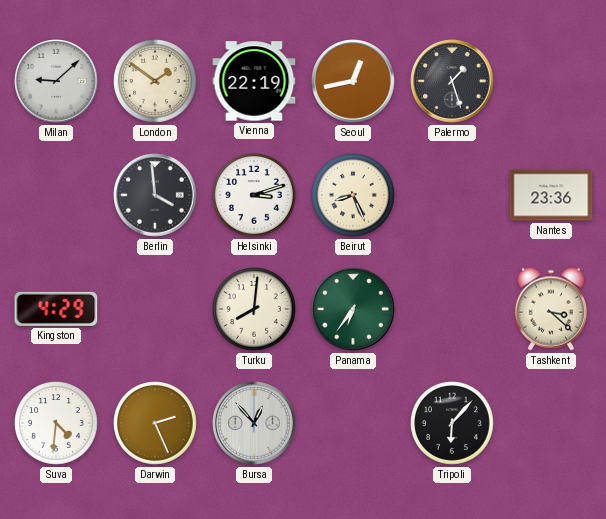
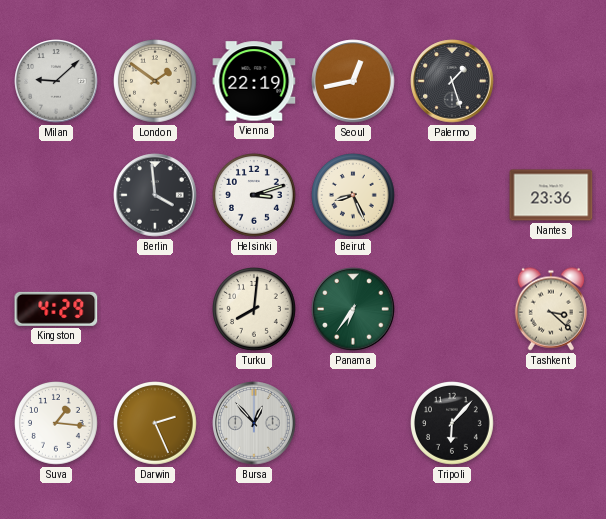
Suva: 4:31 -> 1:16 (57, 424)
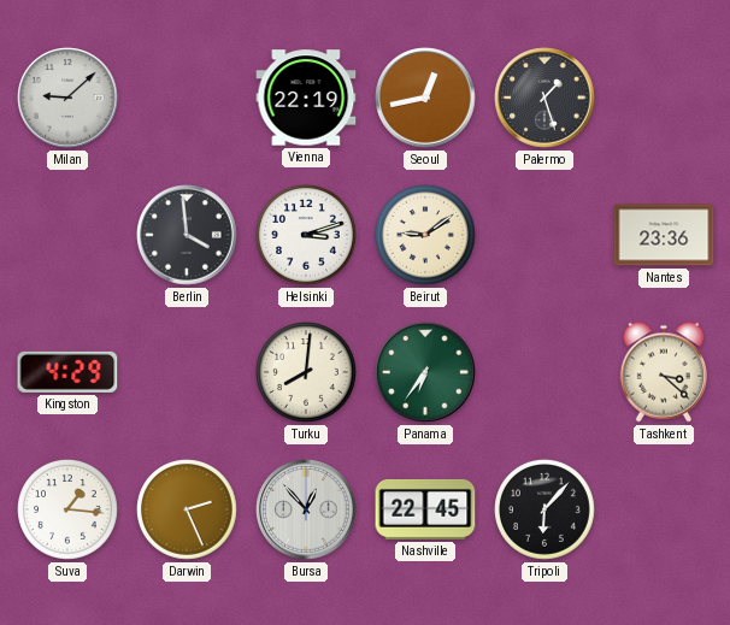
London: 1:51 -> none (156, 82)
Beirut: 8:26 -> 9:09 (426, 236)
Nashville: none -> 22:45 (425, 509)
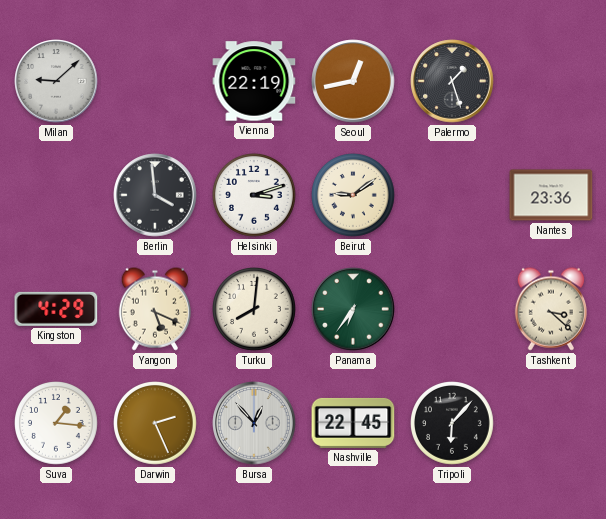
Yangon: none -> 5:19 (154, 309)
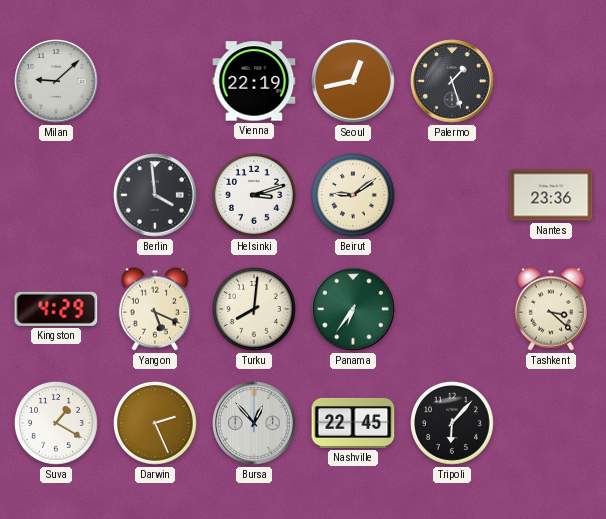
Suva: 1:16 -> 1:20 (57, 424)
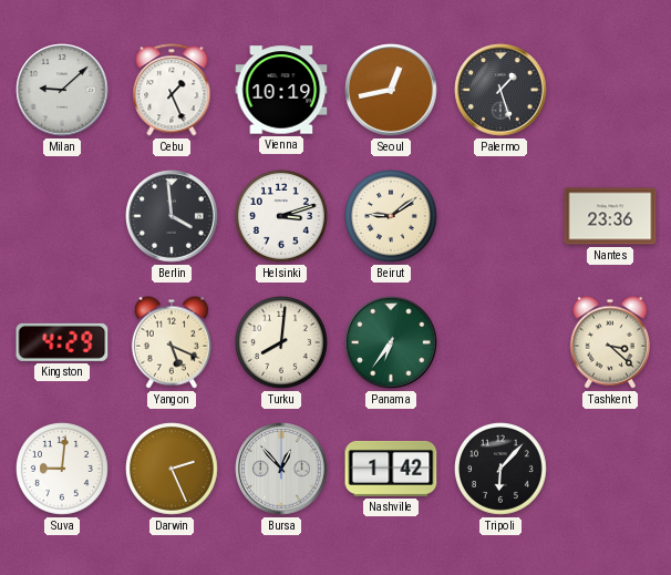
Cebu: none -> 1:26 (172, 90)
Vienna: 22:19 -> 10:19 (281, 90)
Suva: 1:20 -> 9:01 (63, 470)
Nashville: 22:45 -> 1:42 (391, 469)
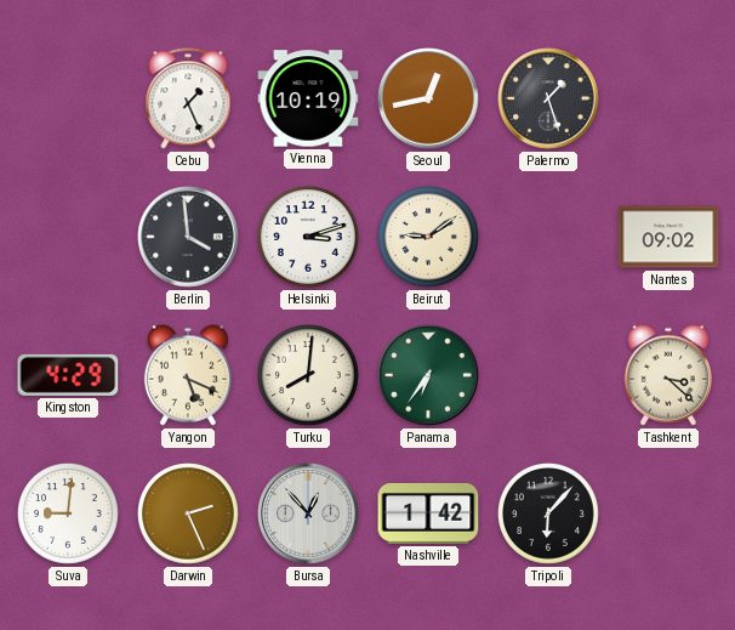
Milan: 9:08 -> none (62, 90)
Nantes: 23:36 -> 09:02 (668, 237)
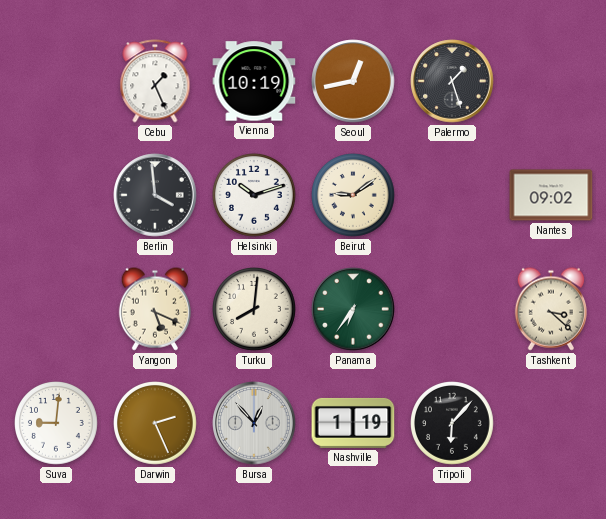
Helsinki: 3:12 -> 10:12 (255, 196)
Kingston: 4:29 -> none (68, 375)
Nashville: 1:42 -> 1:19 (353, 423)
